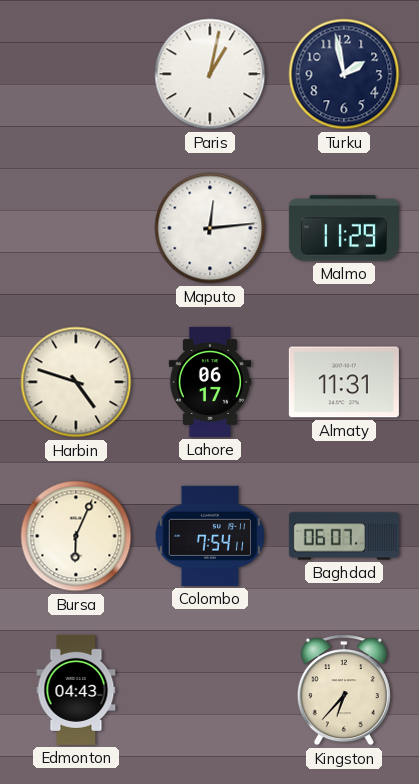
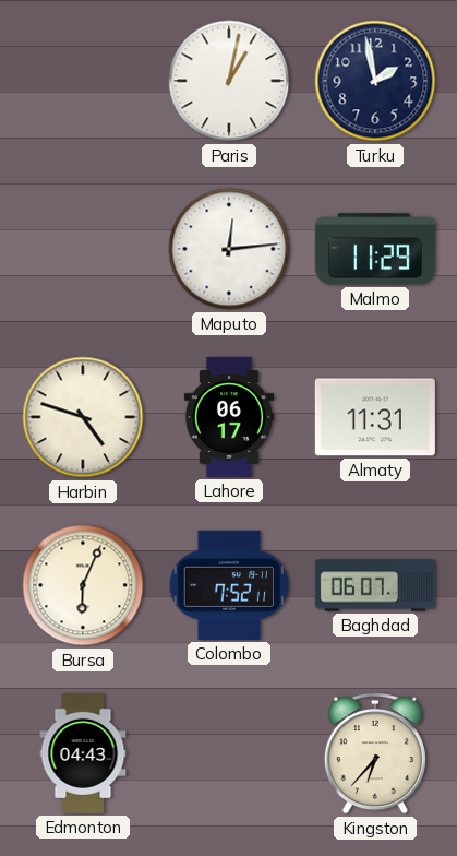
Colombo: 7:54 -> 7:52 (229, 585)
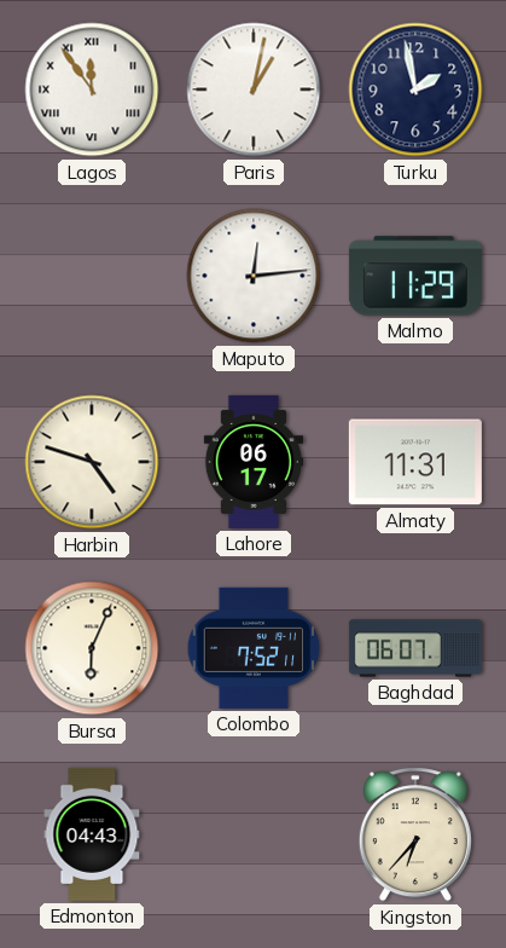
Lagos: none -> 11:54 (92, 89)
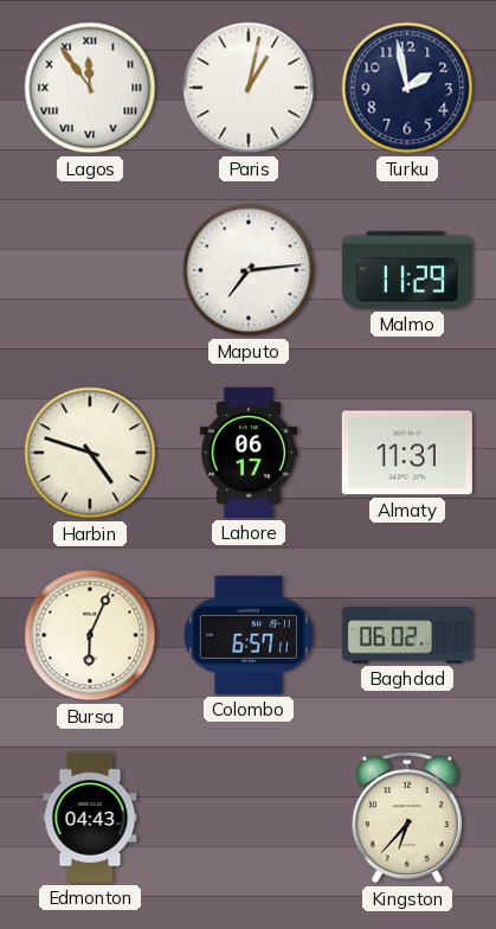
Maputo: 12:14 -> 7:14 (249, 270)
Colombo: 7:52 -> 6:57 (249, 635)
Baghdad: 06:07 -> 06:02 (407, 635)
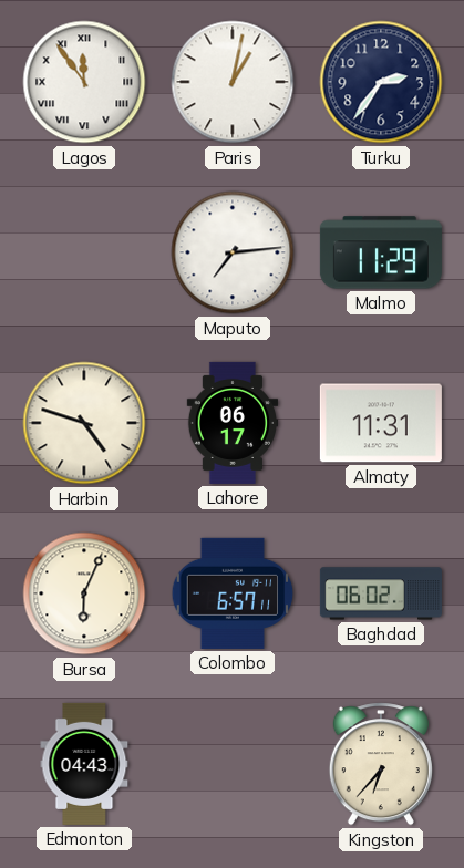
Turku: 1:58 -> 2:36 (381, 82)
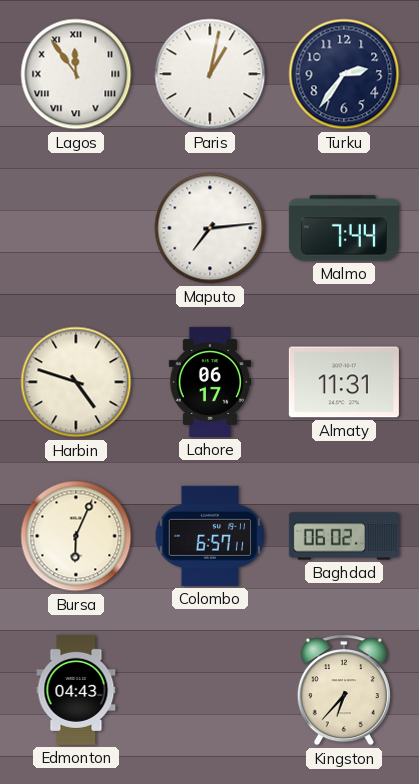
Malmo: 11:29 -> 7:44 (344, 228)
